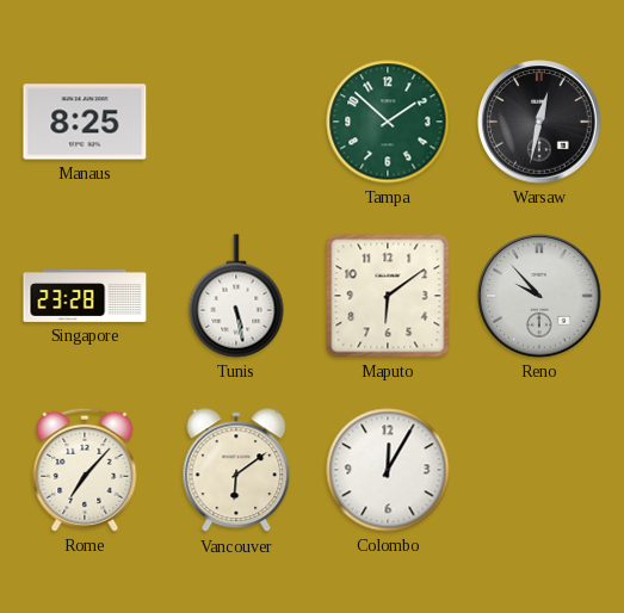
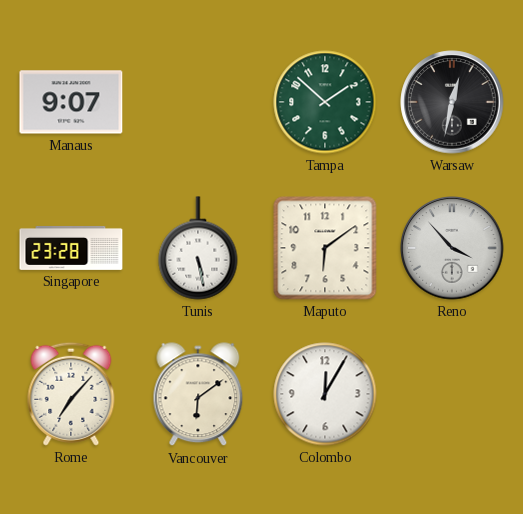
Manaus: 8:25 -> 9:07 (71, 102)
Reno: 9:53 -> 3:53 (452, 248)
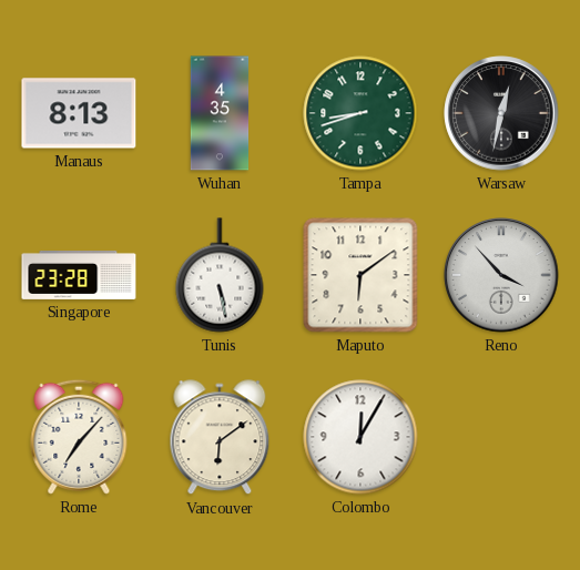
Manaus: 9:07 -> 8:13 (79, 113)
Wuhan: none -> 4:35 (220, 113)
Tampa: 1:52 -> 8:42 (360, 113)
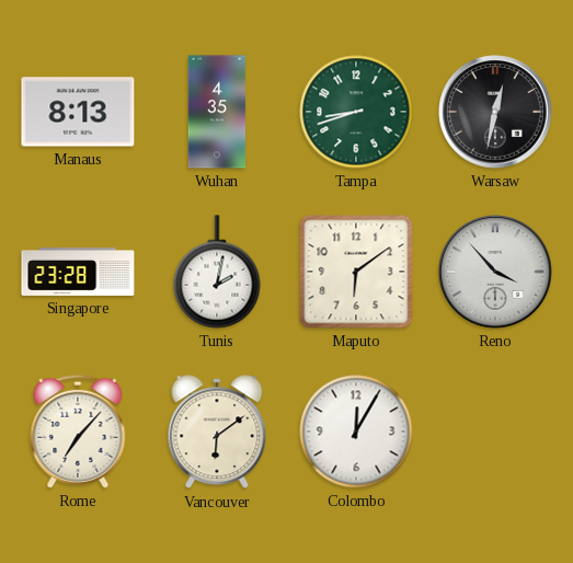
Tunis: 5:28 -> 2:02 (217, 272)
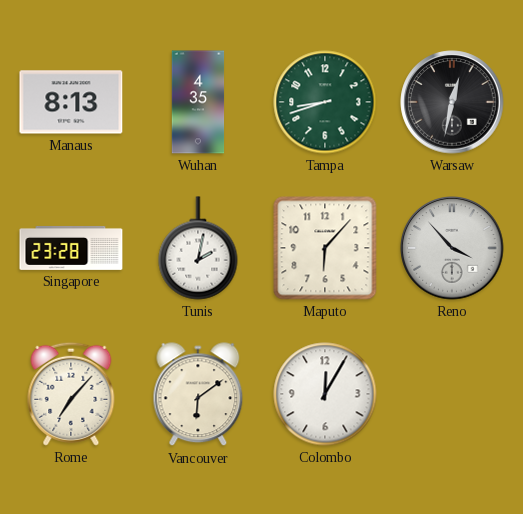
Maputo: 6:09 -> 6:07 (325, 248)
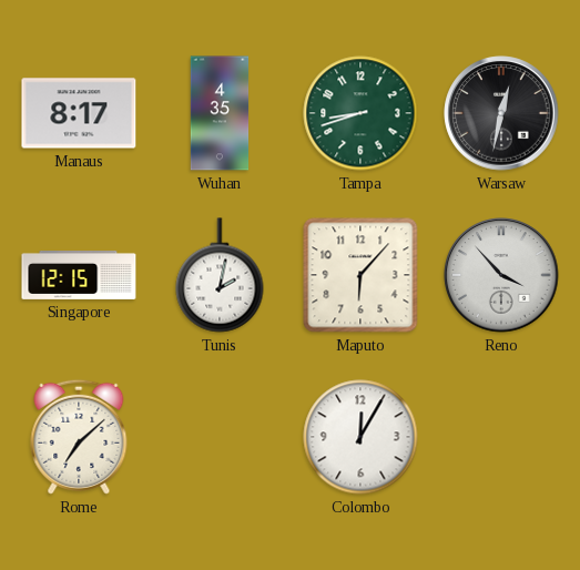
Manaus: 8:13 -> 8:17 (79, 113)
Singapore: 23:28 -> 12:15 (79, 275)
Rome: 7:07 -> 7:08 (79, 437)
Vancouver: 6:09 -> none (198, 395)
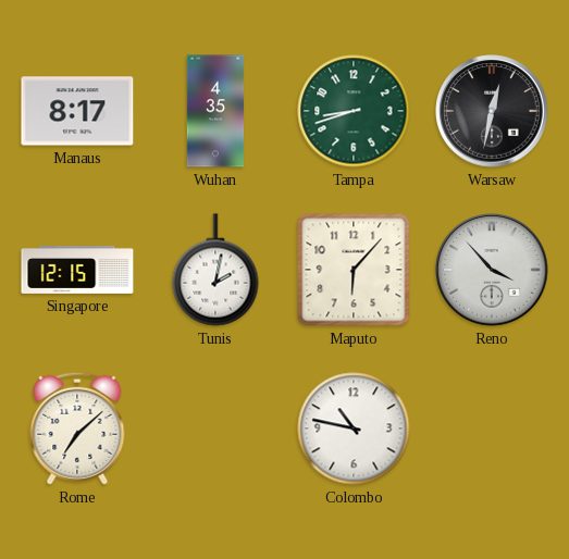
Colombo: 12:05 -> 10:47 (354, 428)
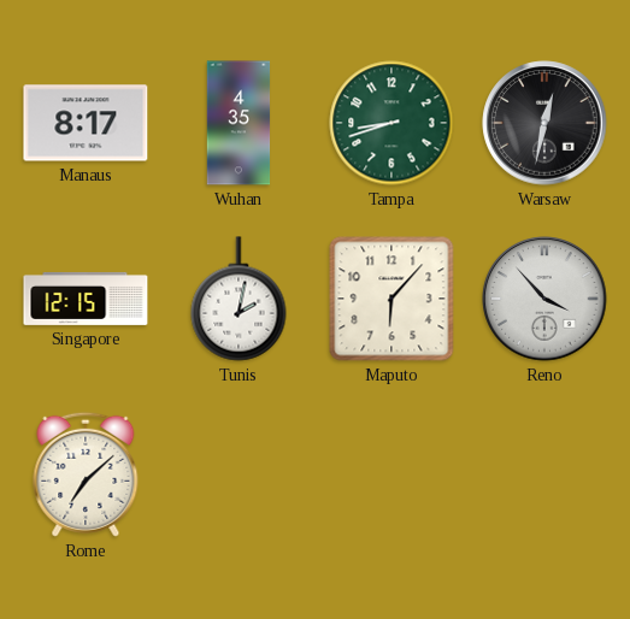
Colombo: 10:47 -> none (354, 428)
